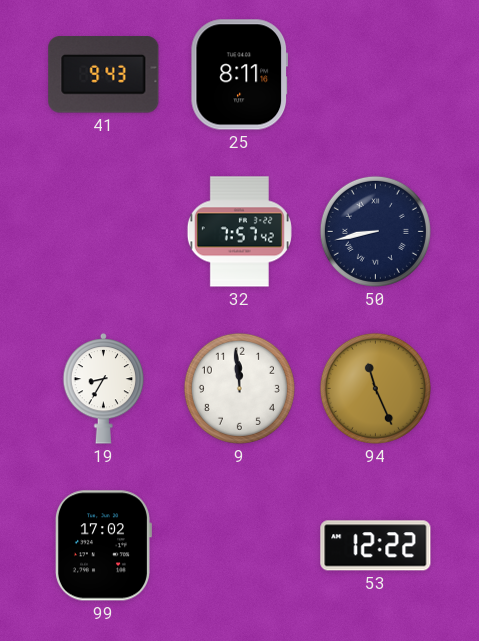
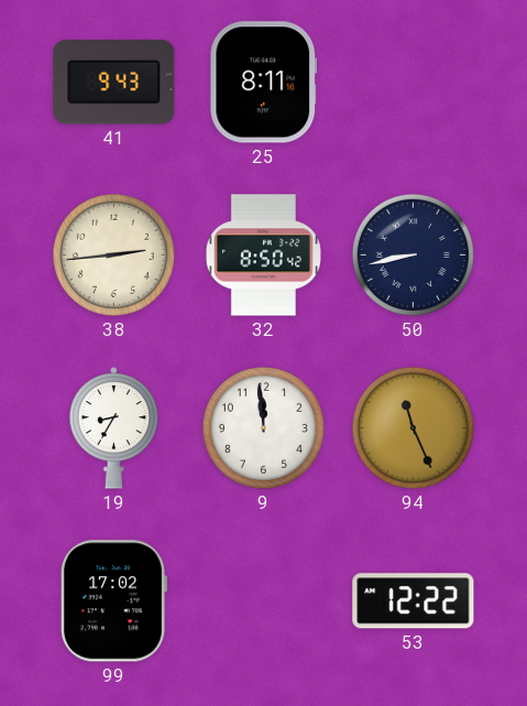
38: none -> 2:44 (113, 254)
32: 7:57 -> 8:50 (263, 256)
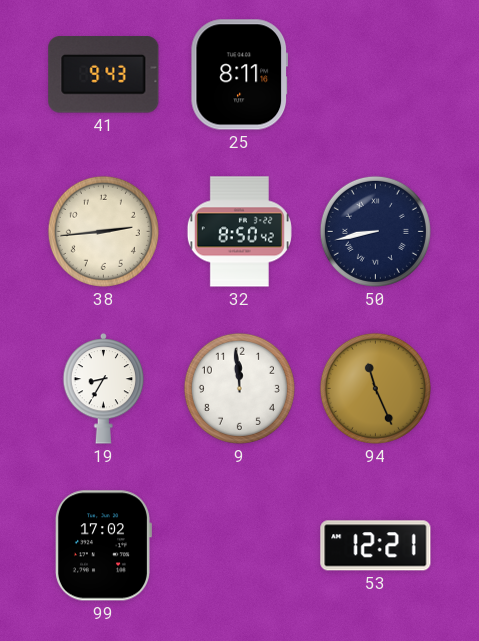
53: 12:22 -> 12:21 (376, 546)
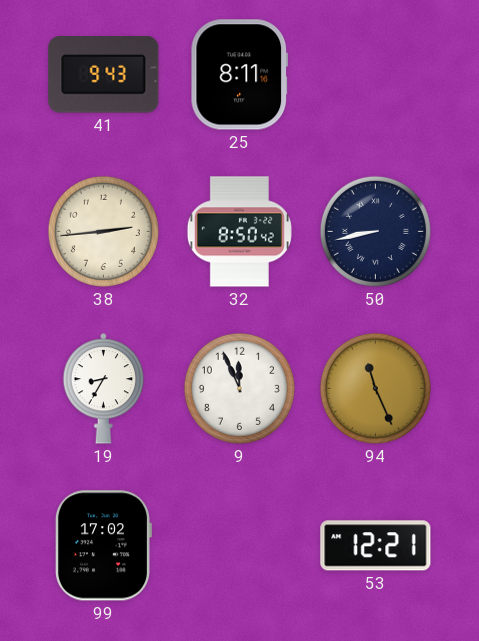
9: 11:59 -> 11:56 (239, 388)
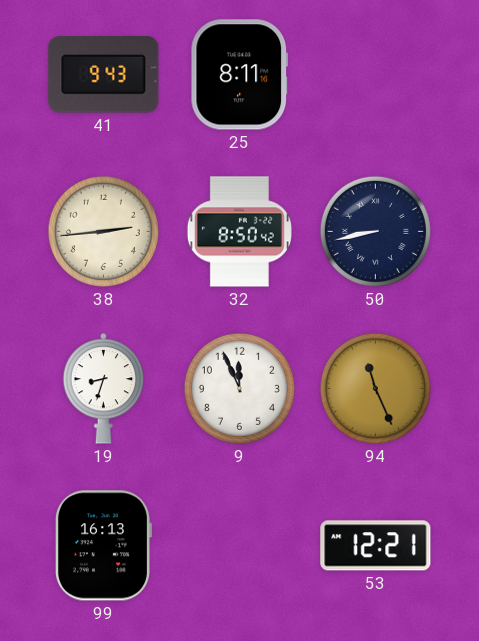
19: 8:35 -> 8:33 (104, 389)
99: 17:02 -> 16:13 (103, 546)
